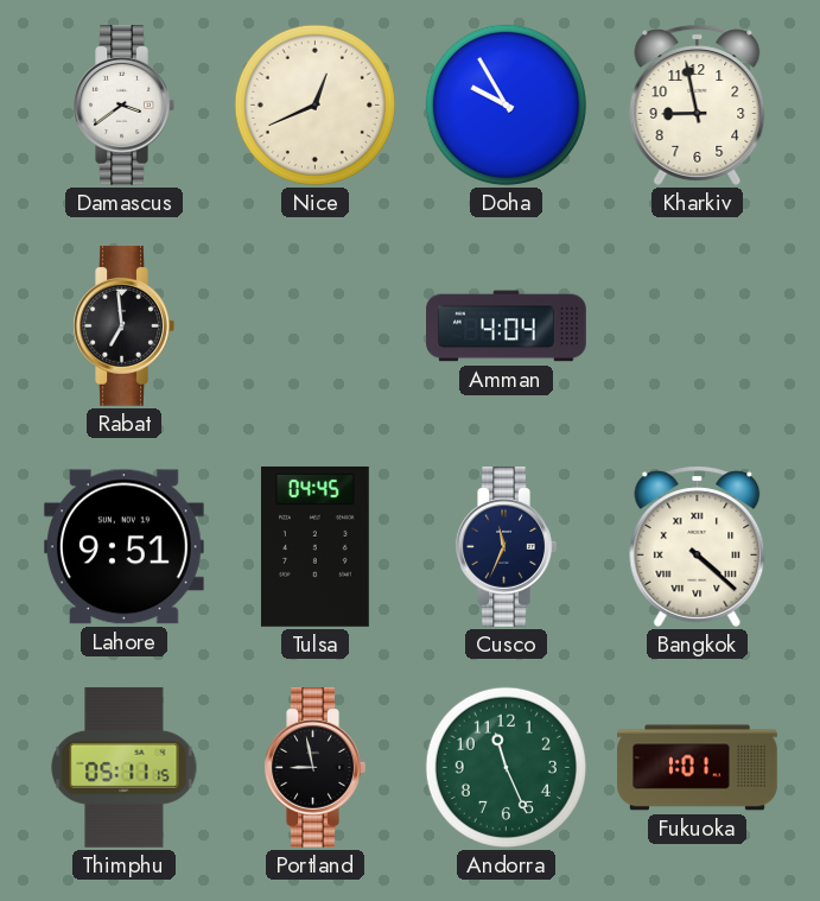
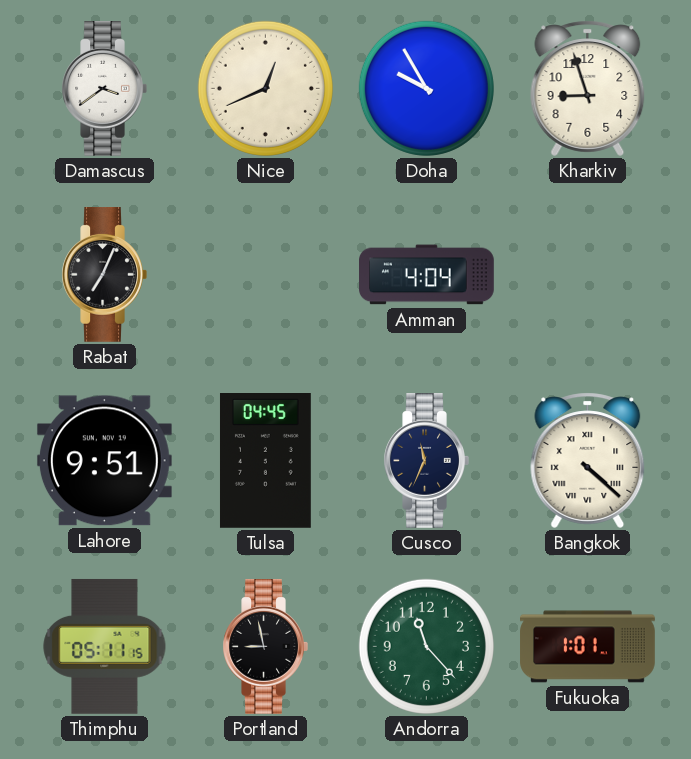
Kharkiv: 8:58 -> 8:57 (588, 88)
Rabat: 6:59 -> 7:04 (104, 275)
Andorra: 11:26 -> 11:23 (426, 646)
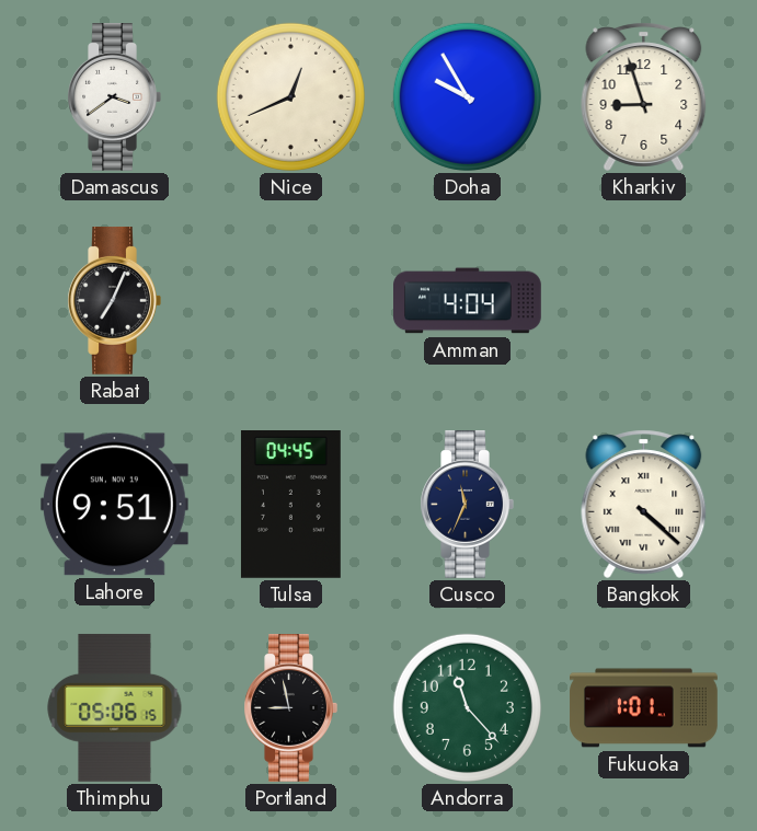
Thimphu: 05:11 -> 05:06 (115, 707)
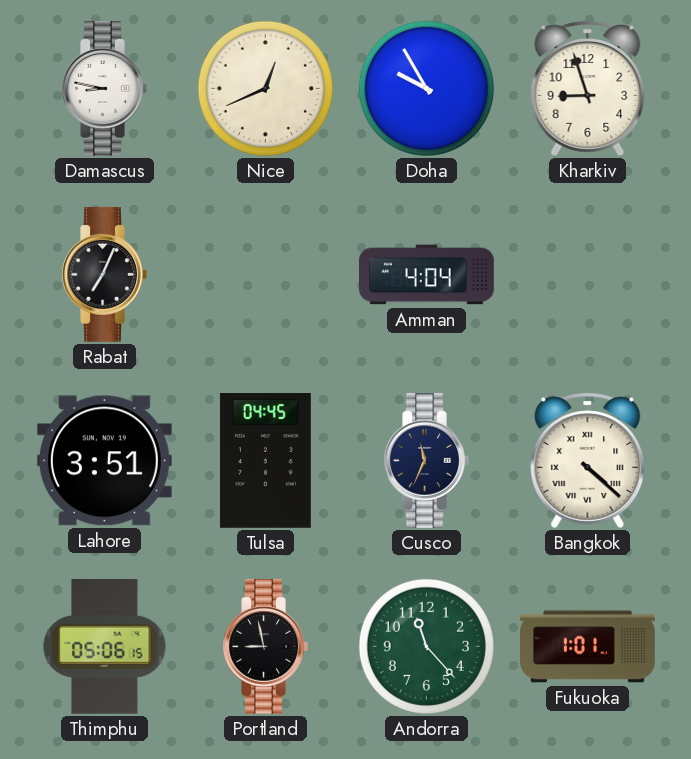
Damascus: 3:39 -> 8:47 (104, 89)
Lahore: 9:51 -> 3:51 (104, 461)
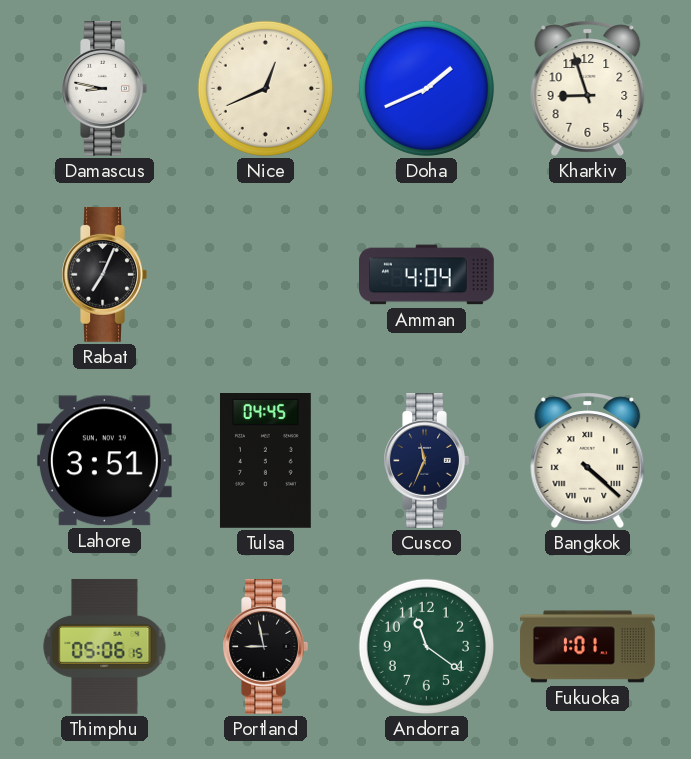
Doha: 9:55 -> 1:41 (426, 88)
Andorra: 11:23 -> 11:21 (426, 646)
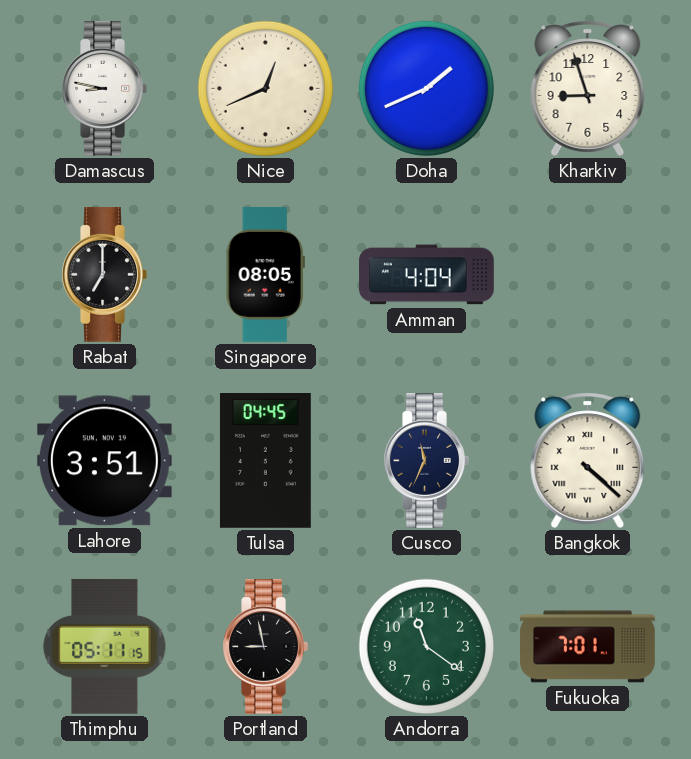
Rabat: 7:04 -> 7:00 (104, 275)
Singapore: none -> 08:05 (265, 275)
Thimphu: 05:06 -> 05:11 (105, 646)
Fukuoka: 1:01 -> 7:01 (588, 647)
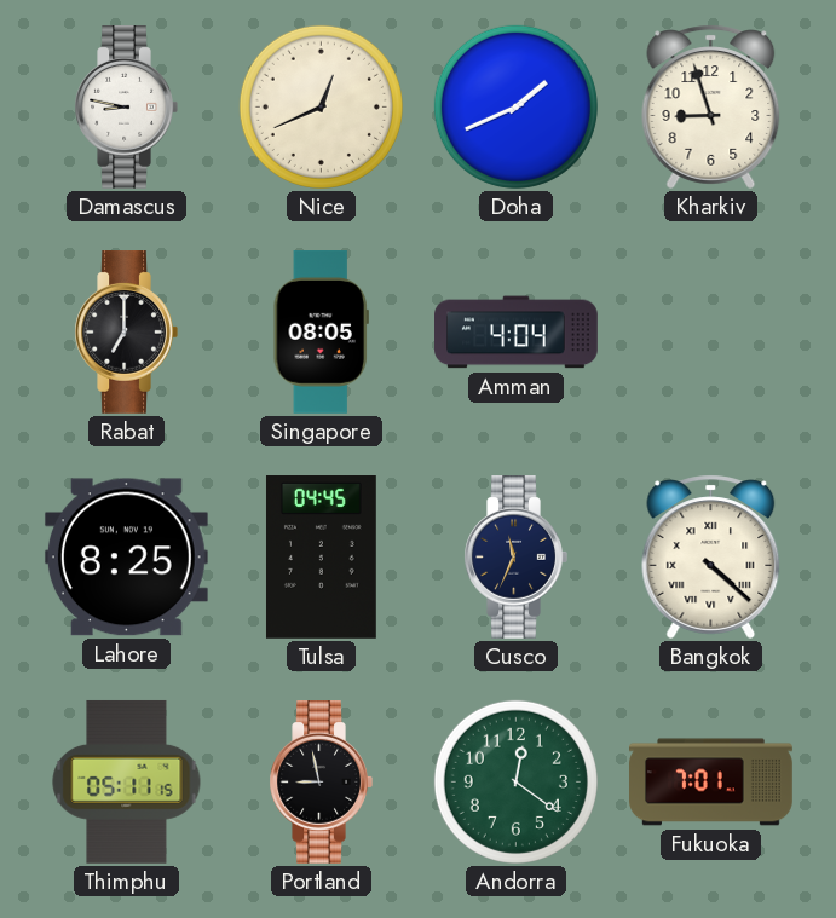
Lahore: 3:51 -> 8:25 (126, 558)
Andorra: 11:21 -> 12:21 (515, 781)
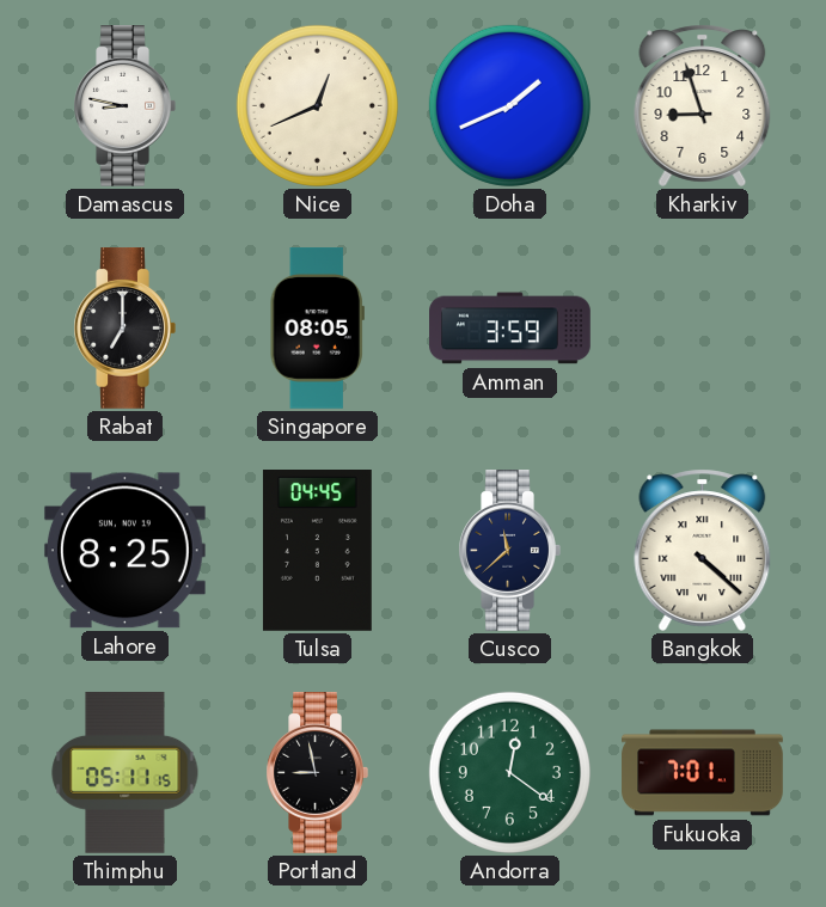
Amman: 4:04 -> 3:59 (510, 329)
Cusco: 11:34 -> 11:38 (509, 551)
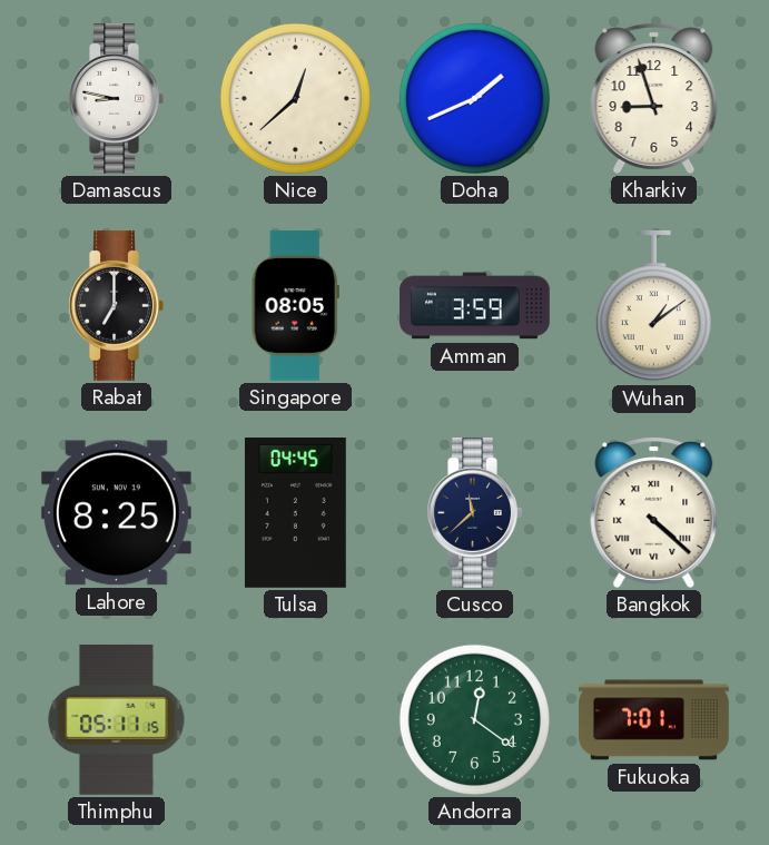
Nice: 12:41 -> 12:38 (295, 98)
Wuhan: none -> 1:09 (653, 306)
Portland: 8:58 -> none (317, 773)
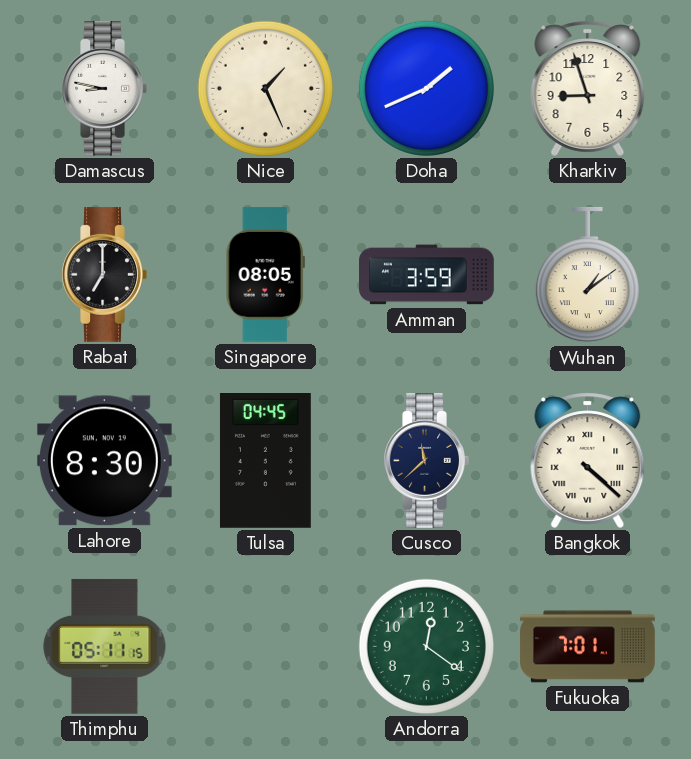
Nice: 12:38 -> 1:26 (265, 88)
Lahore: 8:25 -> 8:30 (104, 461)
